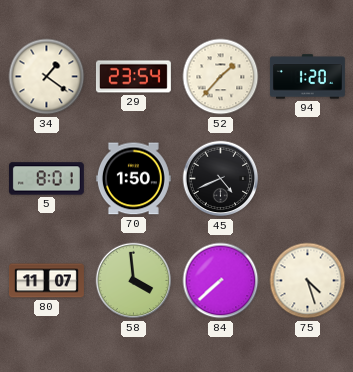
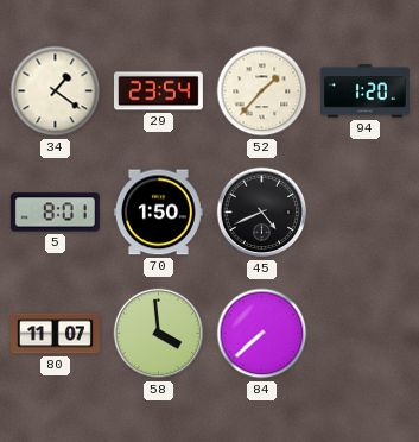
75: 4:27 -> none (308, 281)
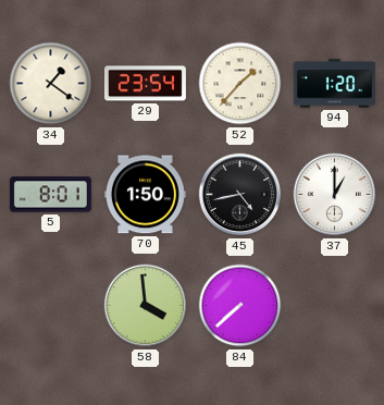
45: 4:41 -> 4:43 (240, 195)
37: none -> 1:00 (335, 195)
80: 11:07 -> none (56, 334)
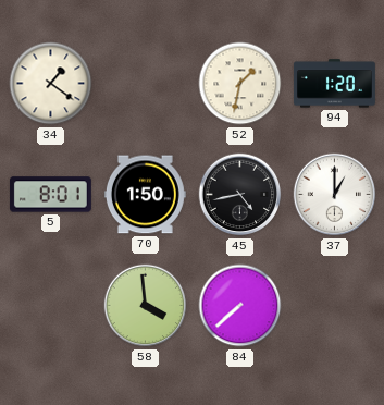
29: 23:54 -> none (145, 84)
52: 1:37 -> 1:32 (240, 84)
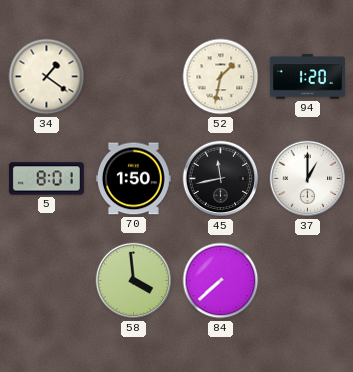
45: 4:43 -> 11:43 (221, 179)
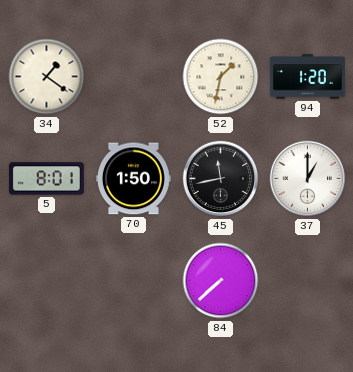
58: 3:59 -> none (134, 281)
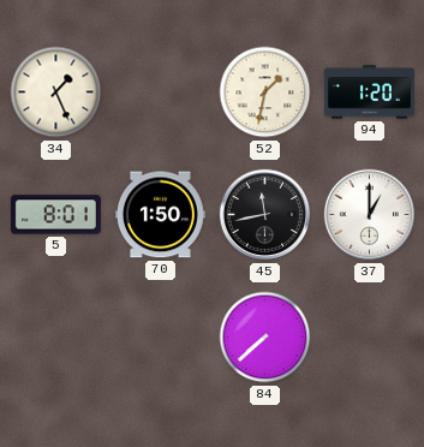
34: 1:21 -> 1:26 (56, 93)
